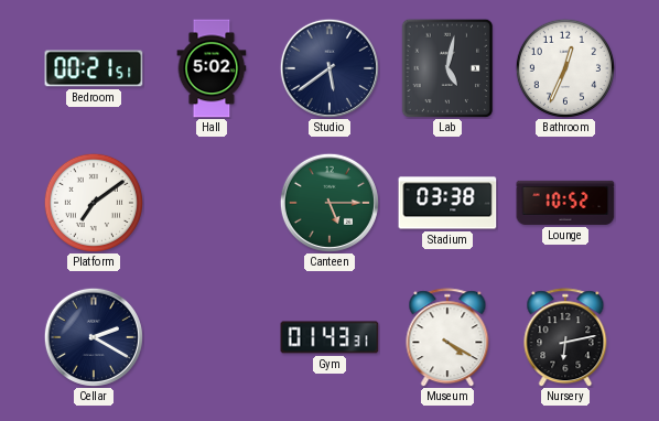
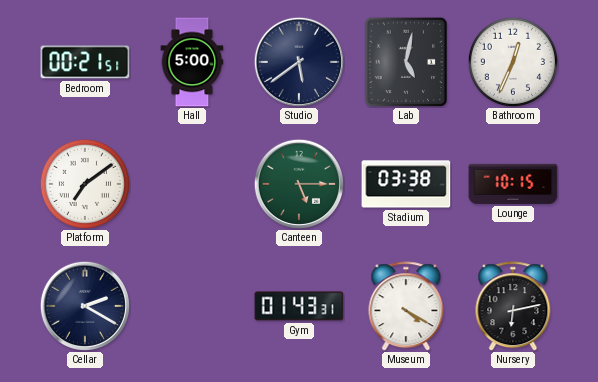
Hall: 5:02 -> 5:00 (192, 62)
Lounge: 10:52 -> 10:15 (513, 184)
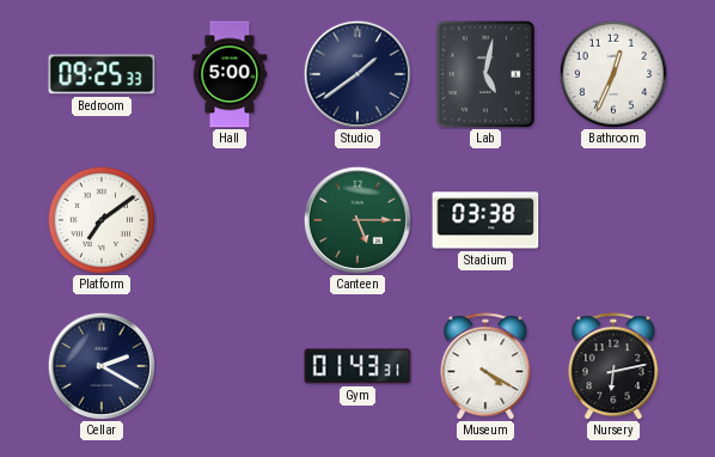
Bedroom: 00:21 -> 09:25 (102, 74)
Studio: 5:39 -> 1:39 (357, 74)
Lounge: 10:15 -> none (513, 184)
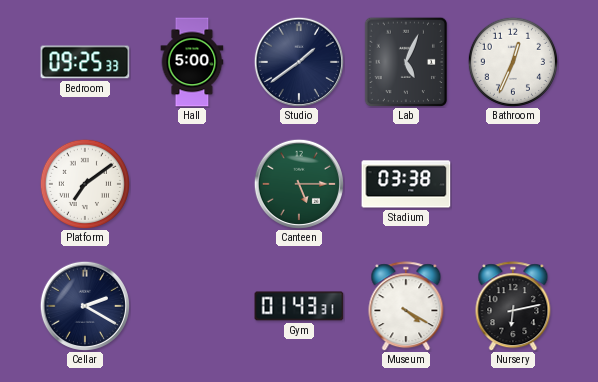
Lab: 5:02 -> 5:04 (406, 62)
